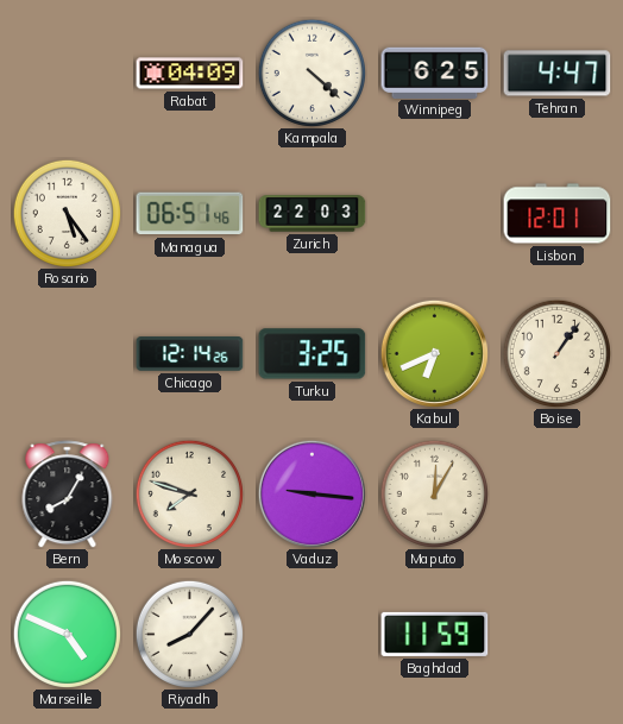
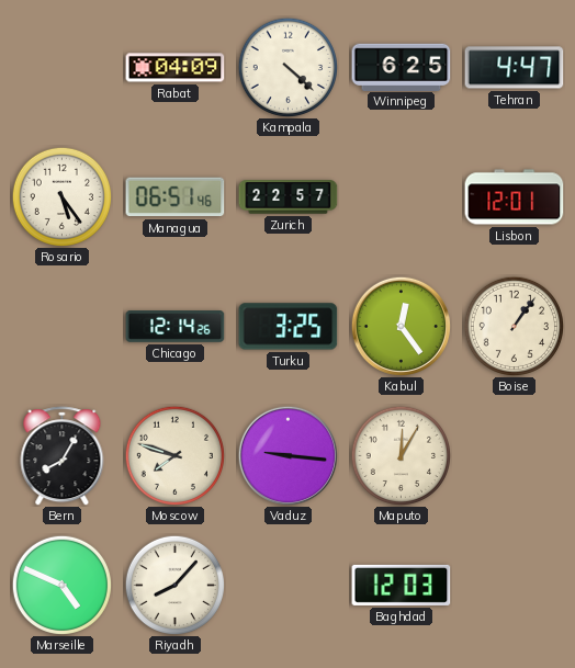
Zurich: 22:03 -> 22:57 (289, 197)
Kabul: 6:41 -> 12:24 (401, 326)
Baghdad: 11:59 -> 12:03 (402, 585)
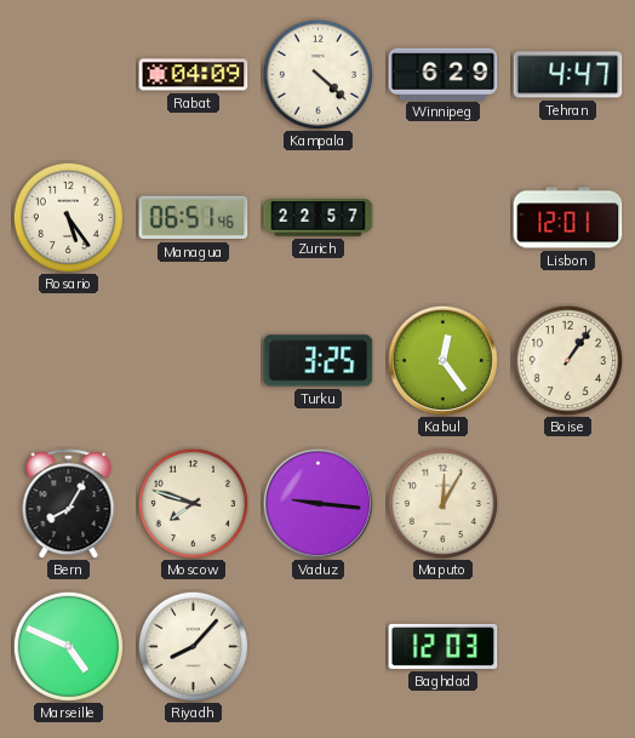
Winnipeg: 6:25 -> 6:29 (444, 74)
Chicago: 12:14 -> none (176, 327)
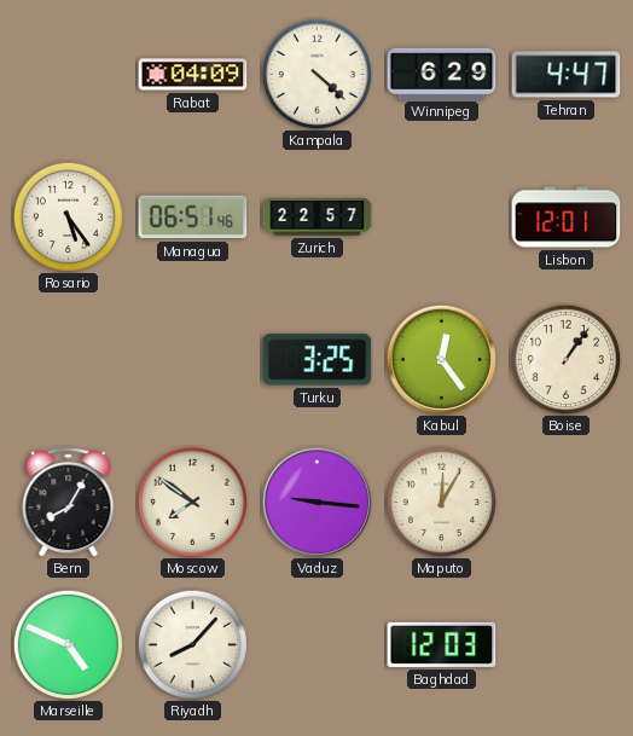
Moscow: 7:48 -> 7:51 (192, 502)
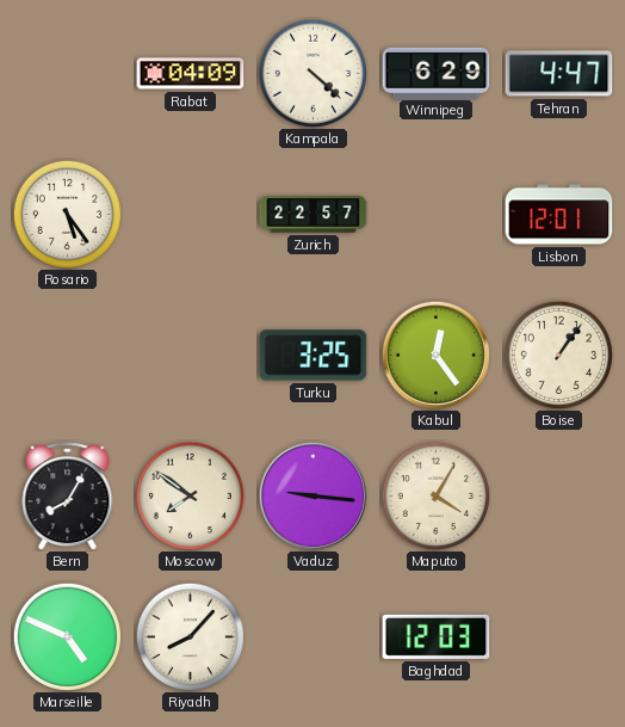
Managua: 06:51 -> none (193, 218)
Maputo: 12:05 -> 4:05 (435, 495)
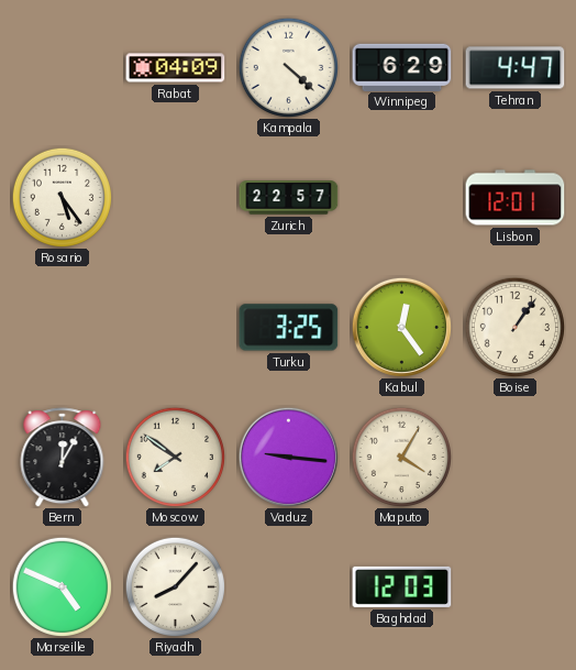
Bern: 8:05 -> 12:05 (63, 458)
